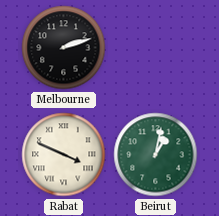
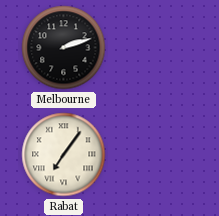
Rabat: 3:49 -> 7:06 (64, 155)
Beirut: 1:02 -> none (156, 155)
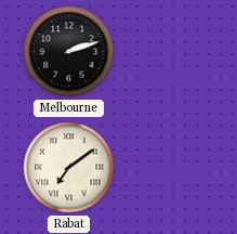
Rabat: 7:06 -> 7:09 (69, 168)
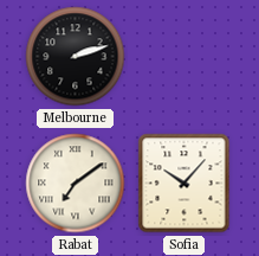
Sofia: none -> 10:07 (184, 184)
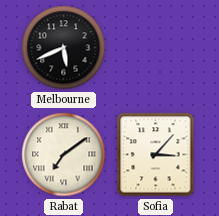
Melbourne: 2:12 -> 5:41 (64, 48)
Sofia: 10:07 -> 3:07 (156, 155)
